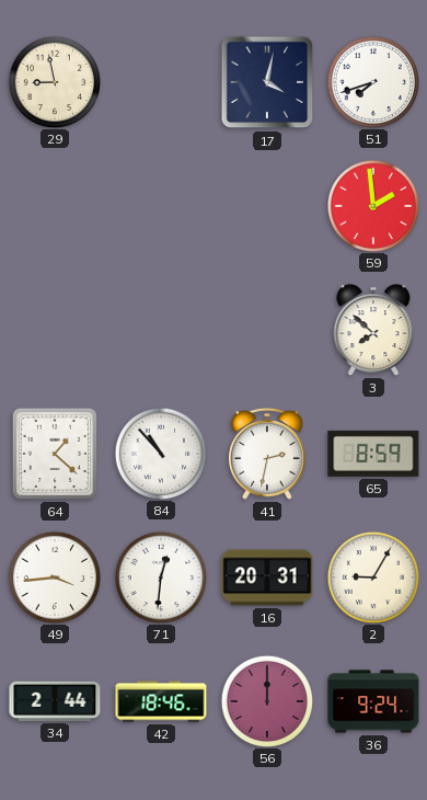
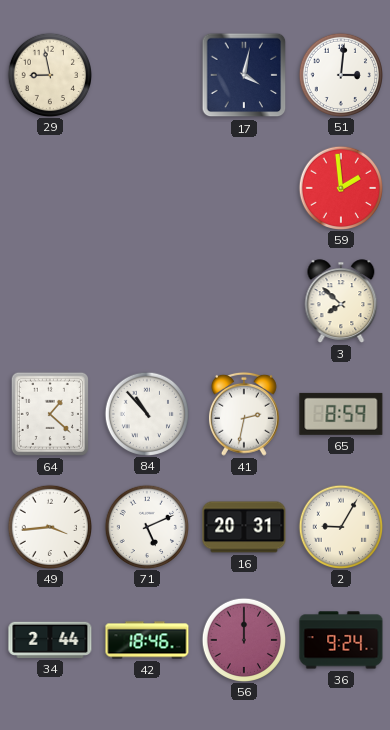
51: 7:42 -> 3:01 (340, 74)
71: 12:31 -> 5:11 (146, 526)
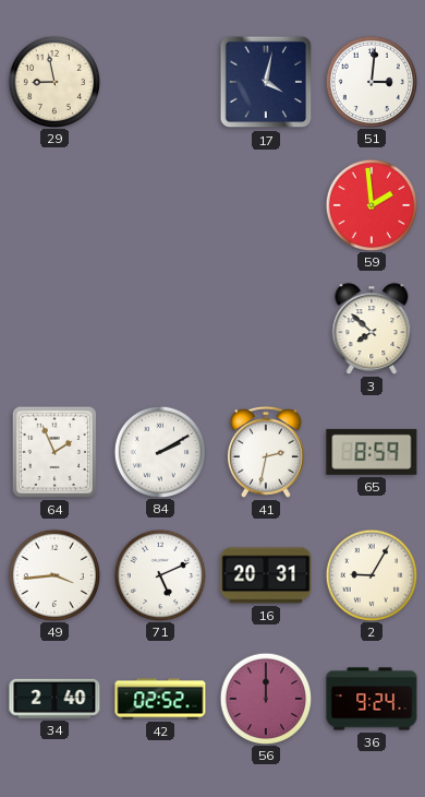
64: 1:22 -> 1:56 (54, 452)
84: 10:53 -> 2:10 (159, 451)
34: 2:44 -> 2:40 (54, 699)
42: 18:46 -> 02:52 (160, 699)
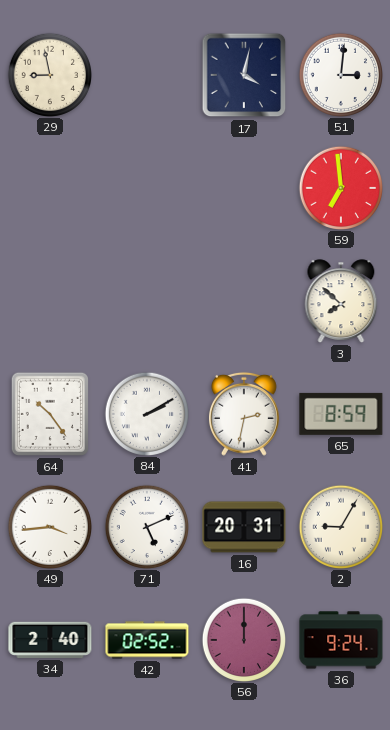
59: 1:59 -> 6:59 (340, 187)
64: 1:56 -> 10:24 (50, 414)
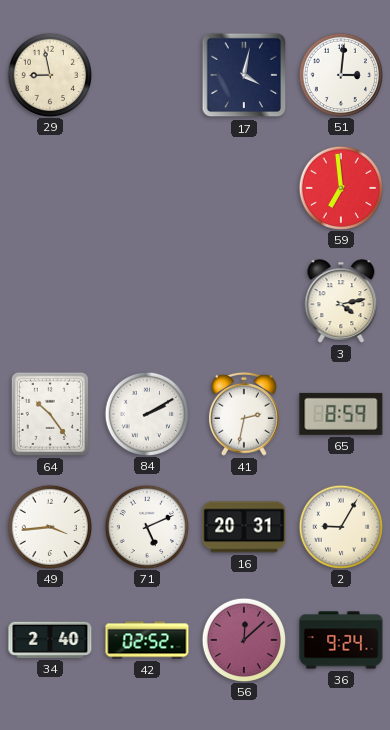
3: 7:52 -> 4:13 (341, 301)
56: 12:00 -> 12:08 (243, 639)
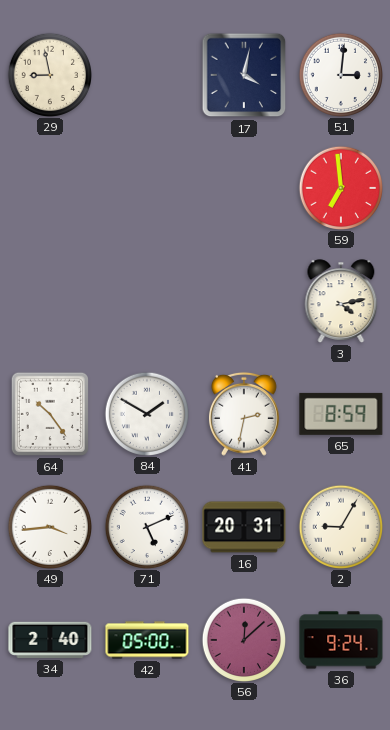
84: 2:10 -> 1:50 (146, 413)
42: 02:52 -> 05:00 (147, 640)
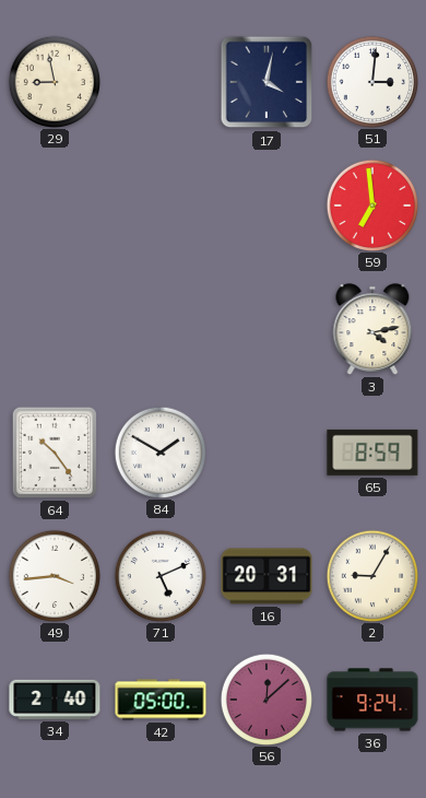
41: 2:32 -> none (244, 414)
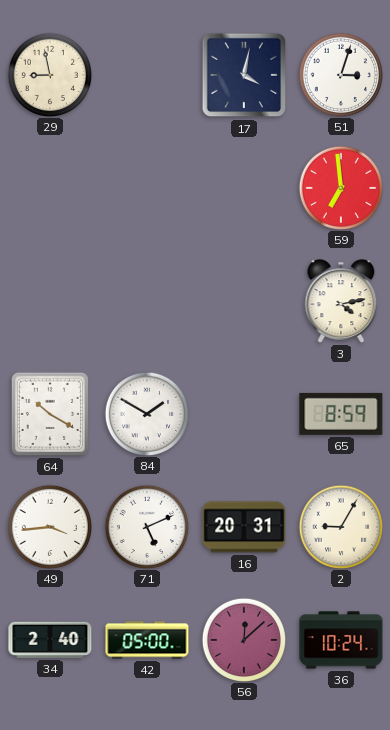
51: 3:01 -> 3:03 (340, 74)
64: 10:24 -> 10:20 (50, 414)
36: 9:24 -> 10:24 (341, 640)
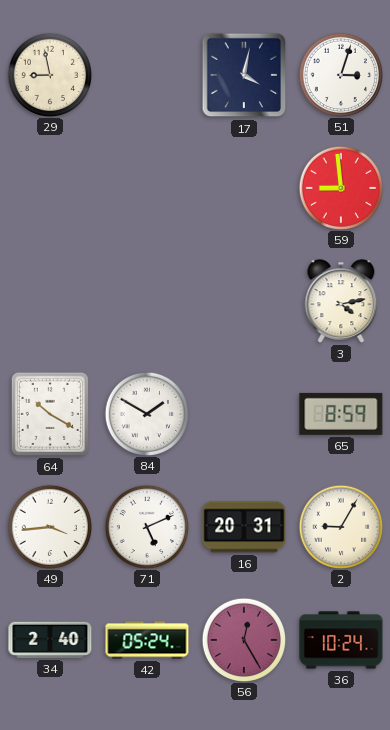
59: 6:59 -> 8:59 (340, 187)
42: 05:00 -> 05:24 (147, 640)
56: 12:08 -> 12:25 (243, 639)
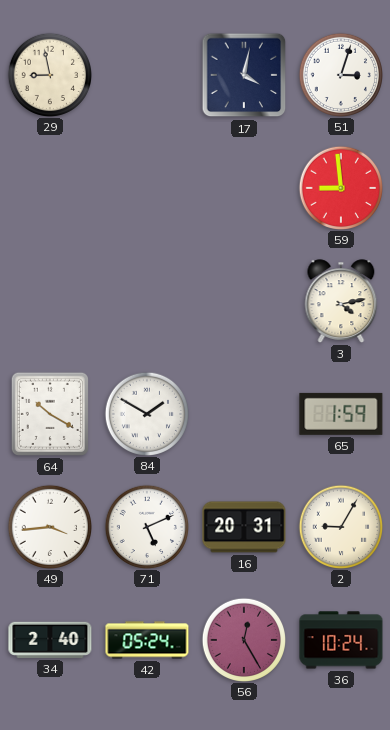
65: 8:59 -> 1:59 (341, 414)
